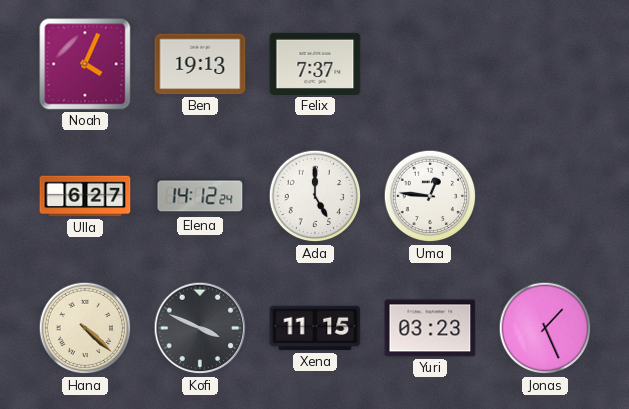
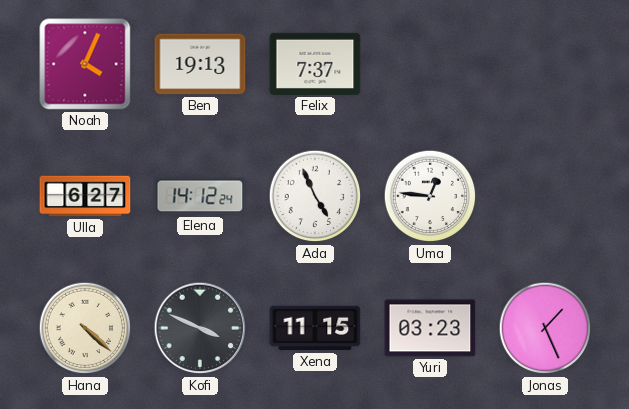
Ada: 5:00 -> 4:56 (315, 196)
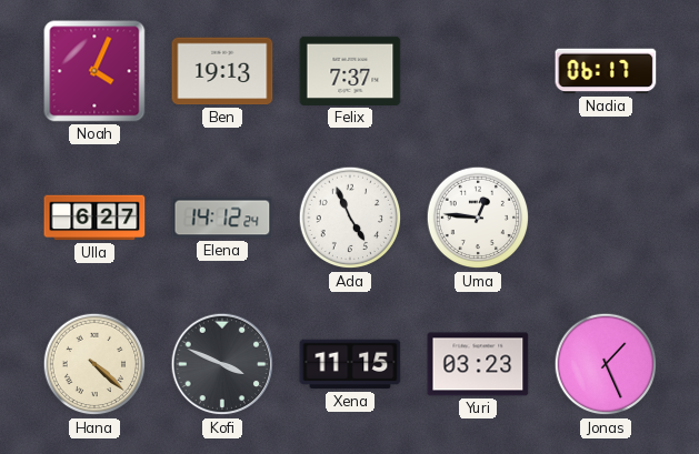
Nadia: none -> 06:17 (606, 71)
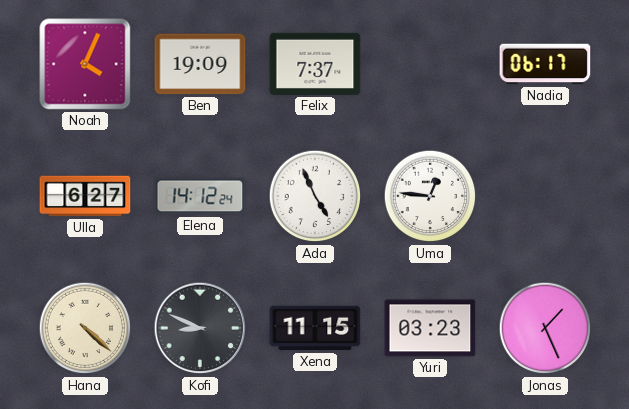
Ben: 19:13 -> 19:09 (200, 64)
Kofi: 3:49 -> 8:49 (200, 328)
